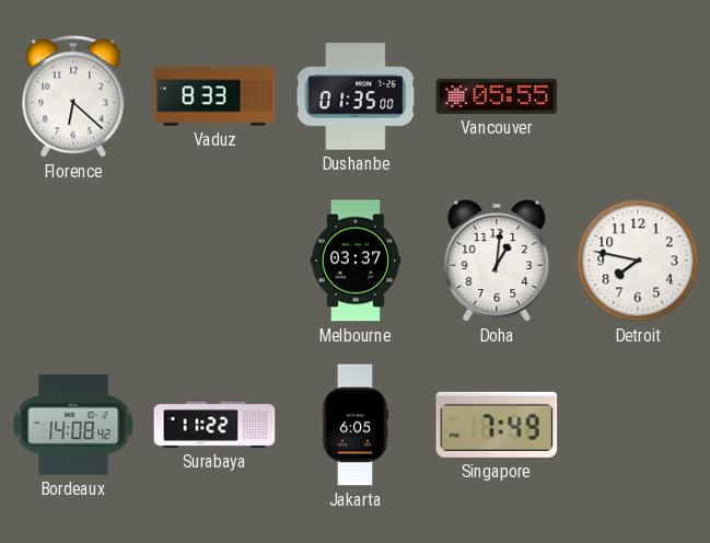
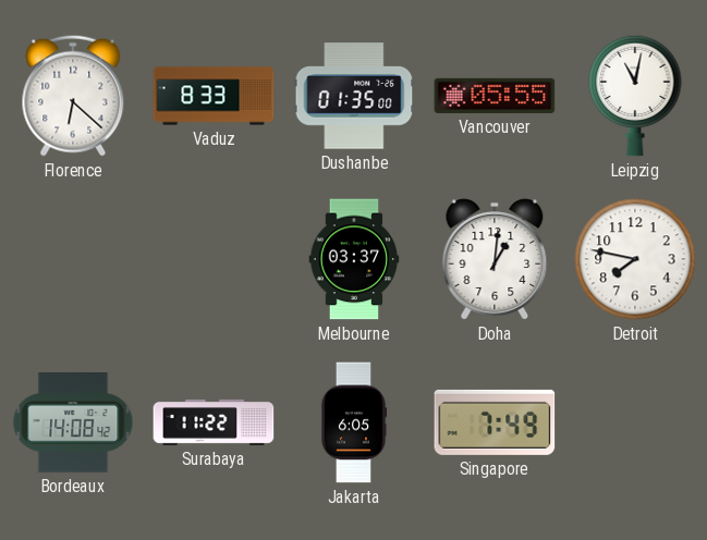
Leipzig: none -> 11:02 (635, 96)
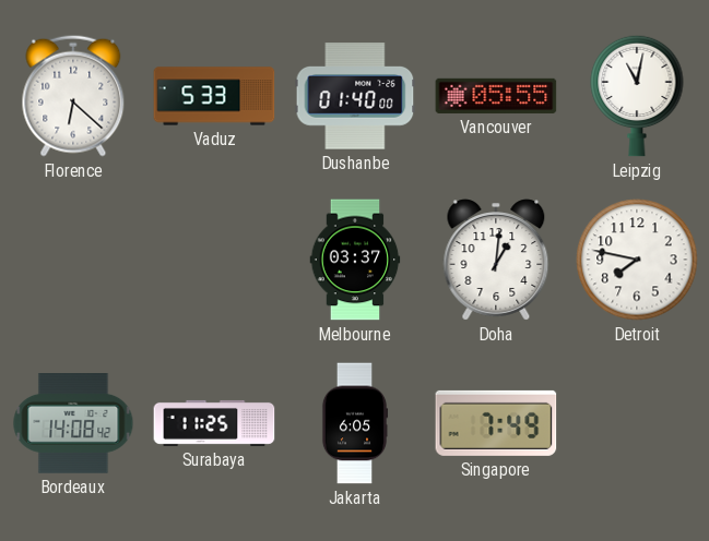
Vaduz: 8:33 -> 5:33 (214, 96)
Dushanbe: 01:35 -> 01:40 (355, 96)
Surabaya: 11:22 -> 11:25 (214, 423)
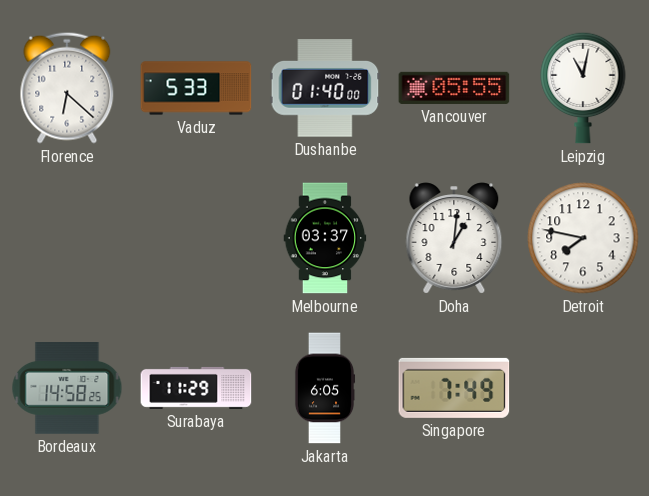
Bordeaux: 14:08 -> 14:58 (67, 389)
Surabaya: 11:25 -> 11:29 (196, 388)
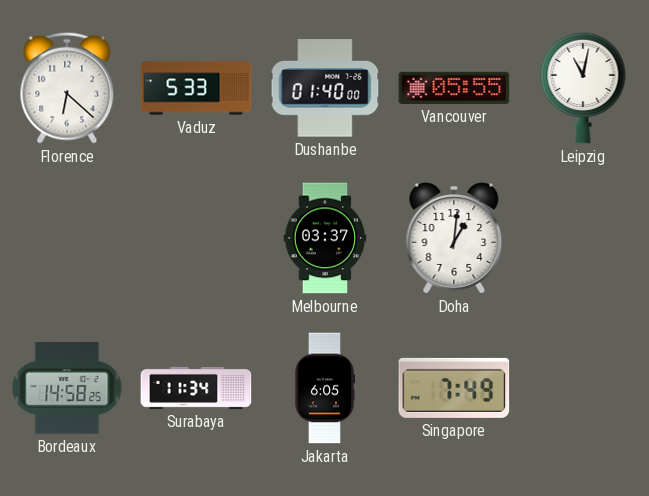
Detroit: 7:47 -> none (583, 238)
Surabaya: 11:29 -> 11:34 (196, 388)
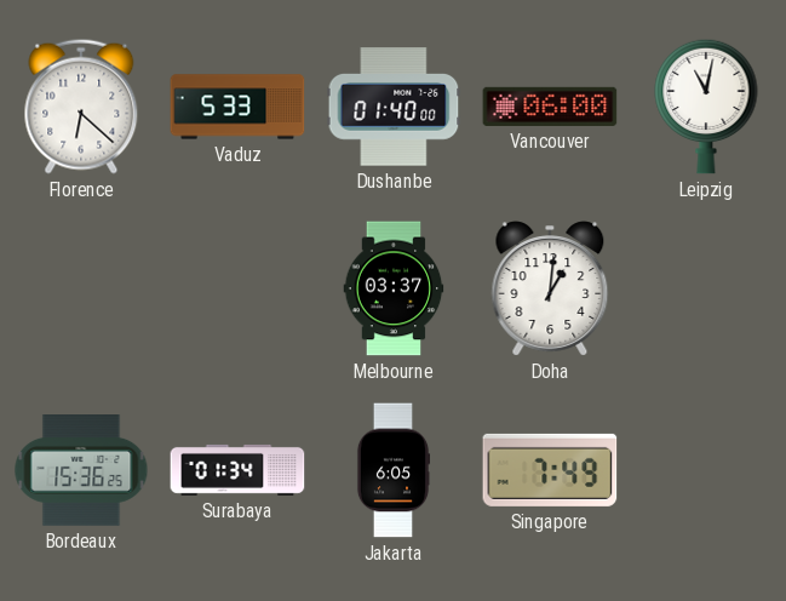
Vancouver: 05:55 -> 06:00 (550, 107)
Bordeaux: 14:58 -> 15:36 (81, 471)
Surabaya: 11:34 -> 01:34 (237, 470)
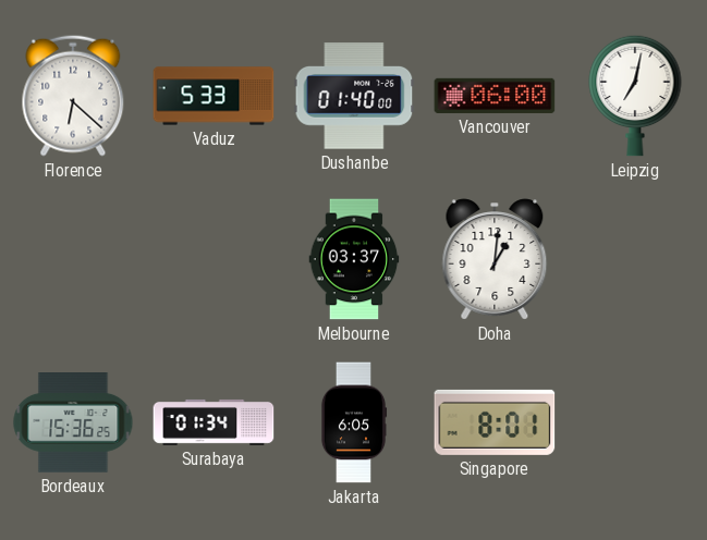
Leipzig: 11:02 -> 7:02 (635, 96)
Singapore: 7:49 -> 8:01 (495, 422)
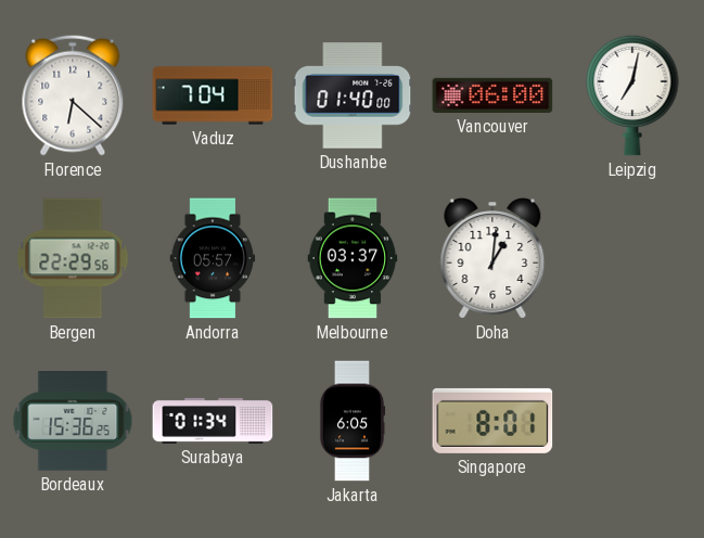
Vaduz: 5:33 -> 7:04 (213, 95)
Bergen: none -> 22:29 (73, 258)
Andorra: none -> 05:57 (213, 258)
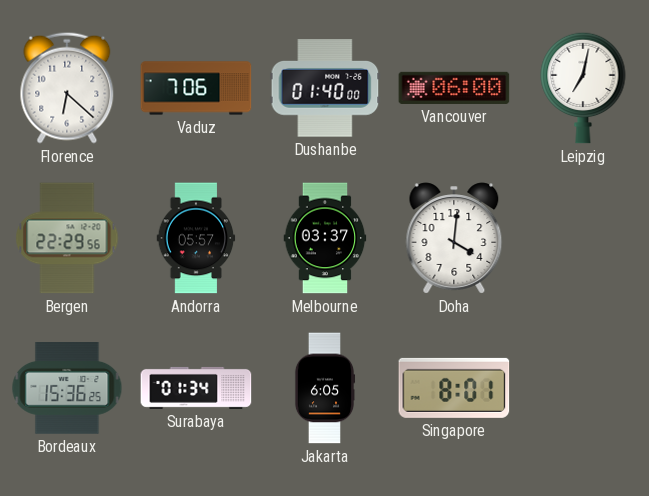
Vaduz: 7:04 -> 7:06 (196, 88)
Doha: 1:01 -> 4:01 (454, 238)
